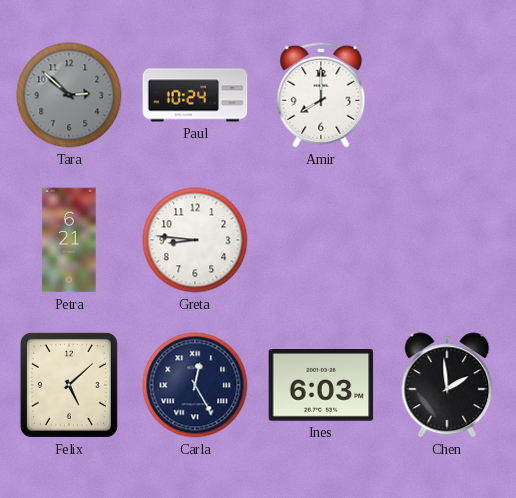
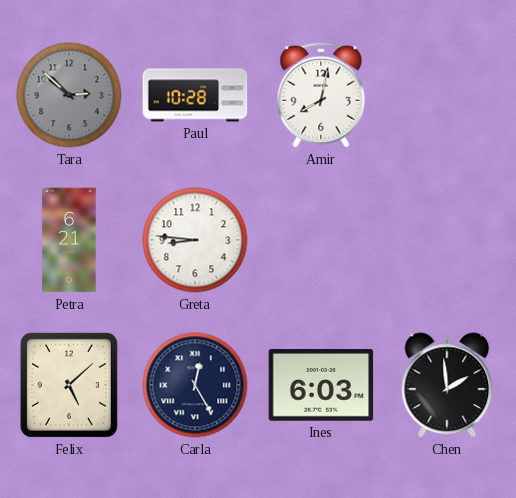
Paul: 10:24 -> 10:28 (195, 95)
Amir: 8:00 -> 8:02 (321, 95)
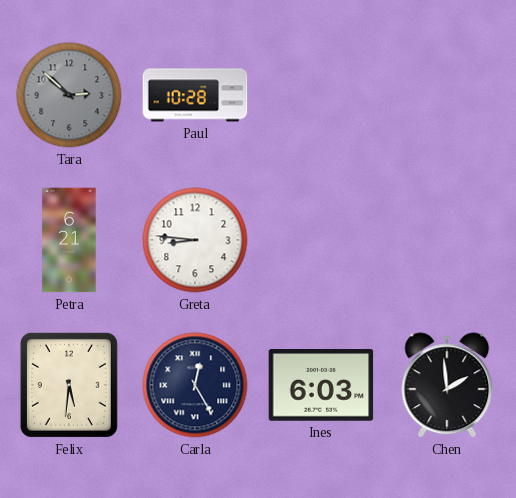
Amir: 8:02 -> none (321, 95)
Felix: 5:08 -> 5:31 (69, 385)
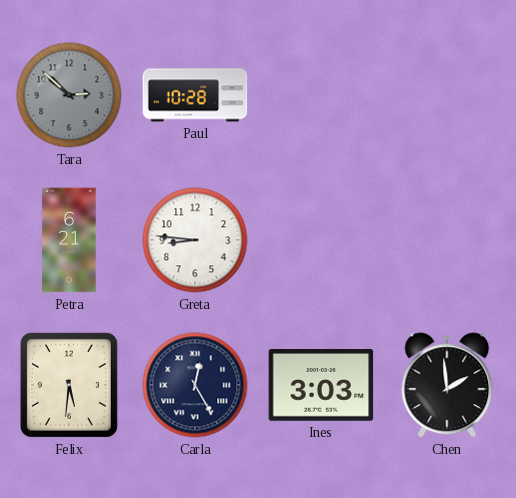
Ines: 6:03 -> 3:03 (321, 386)
